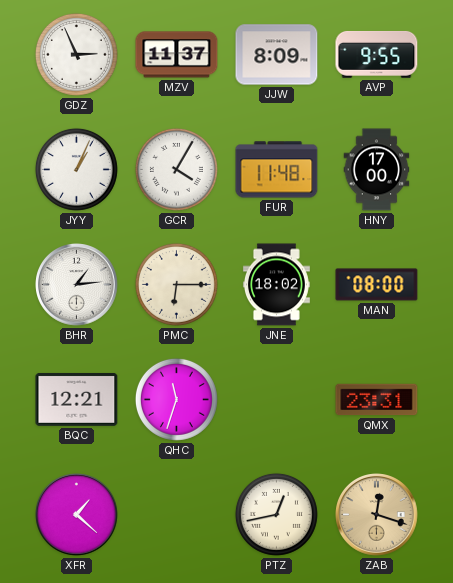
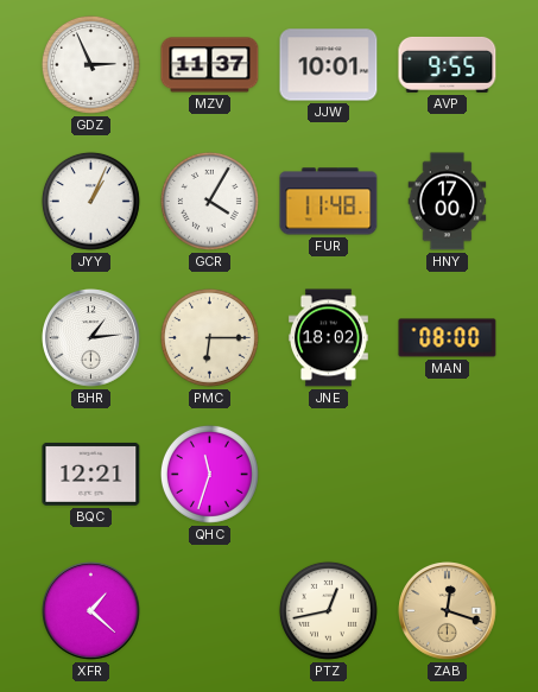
JJW: 8:09 -> 10:01 (329, 65)
QMX: 23:31 -> none (377, 400)
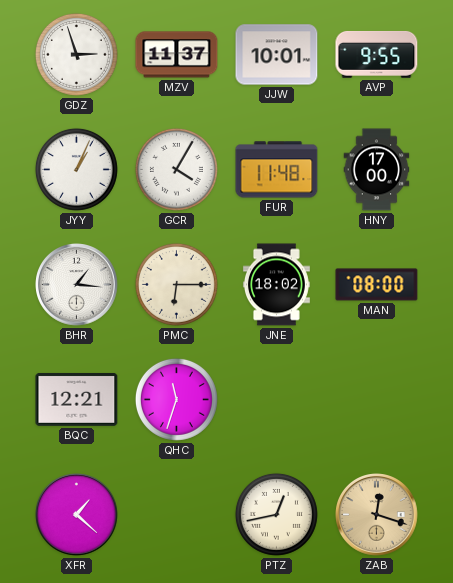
GDZ: 2:56 -> 2:57 (76, 54)
BHR: 1:14 -> 1:16 (77, 285)
